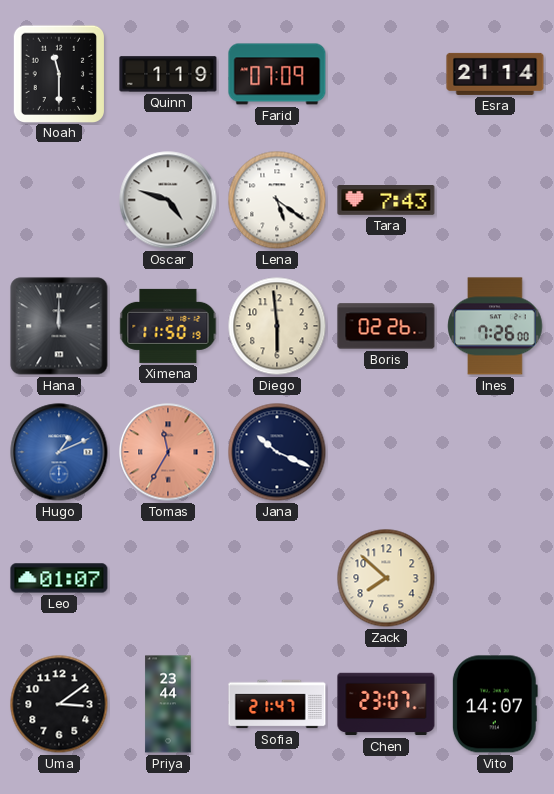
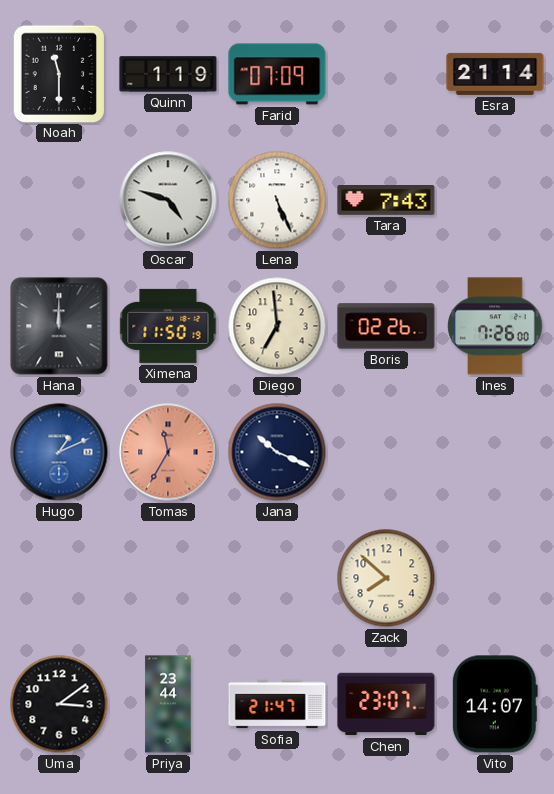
Lena: 5:21 -> 5:26 (277, 200)
Diego: 5:59 -> 6:59 (277, 326)
Leo: 01:07 -> none (59, 578)
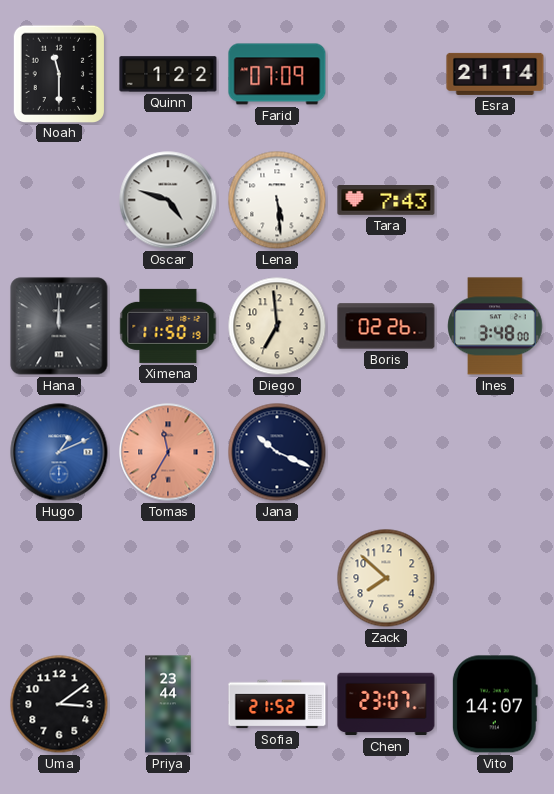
Quinn: 1:19 -> 1:22 (168, 74)
Lena: 5:26 -> 5:29 (277, 200)
Ines: 7:26 -> 3:48 (495, 326)
Sofia: 21:47 -> 21:52 (277, 704)
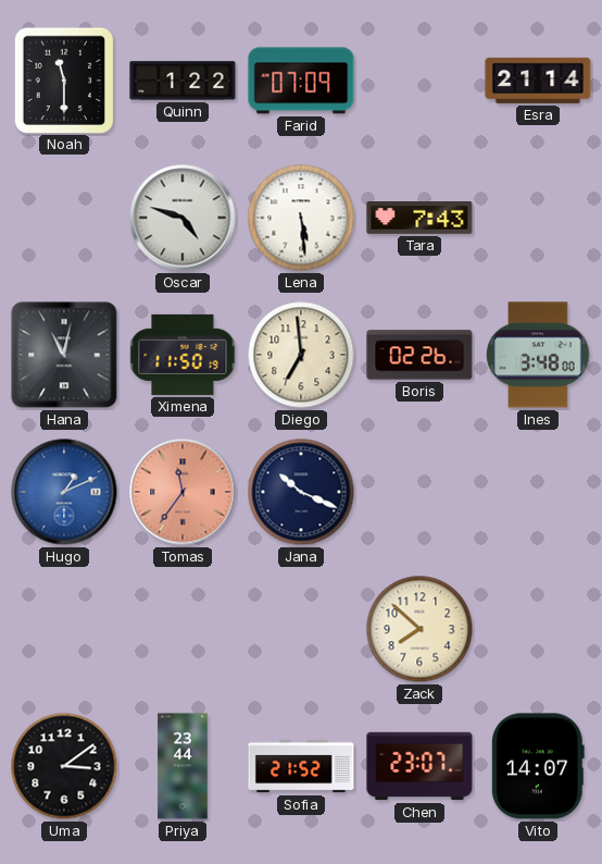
Hana: 12:00 -> 11:02 (64, 355)
Tomas: 11:35 -> 11:36 (183, 492)
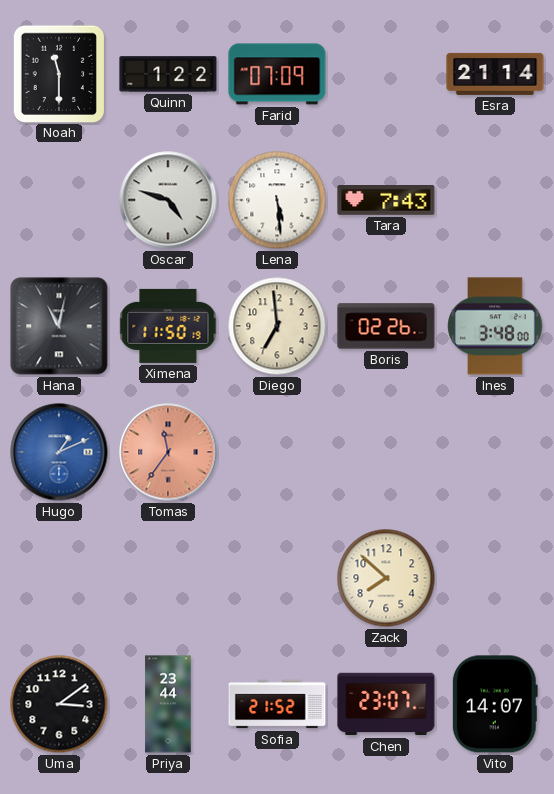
Jana: 10:19 -> none (301, 492)
